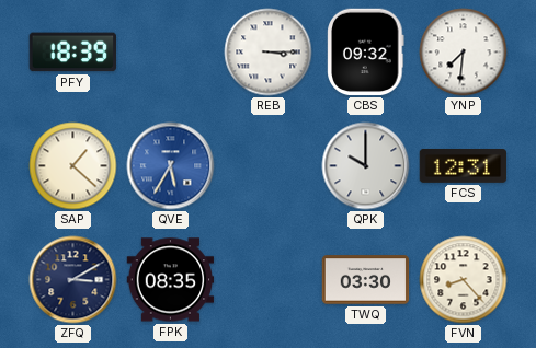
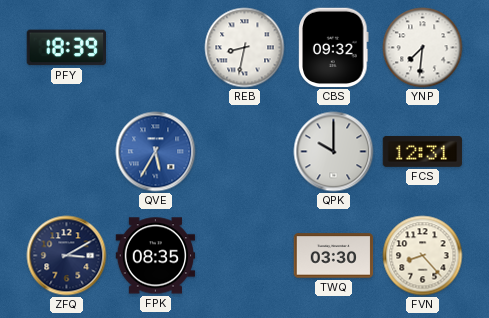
REB: 3:15 -> 8:32 (245, 48)
SAP: 1:22 -> none (73, 166)
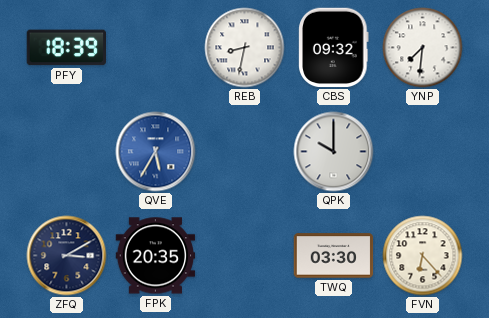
FCS: 12:31 -> none (423, 151)
FPK: 08:35 -> 20:35 (156, 256)
FVN: 8:23 -> 6:23 (423, 256)
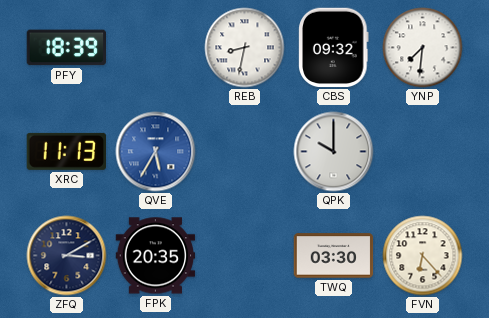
XRC: none -> 11:13 (66, 151)
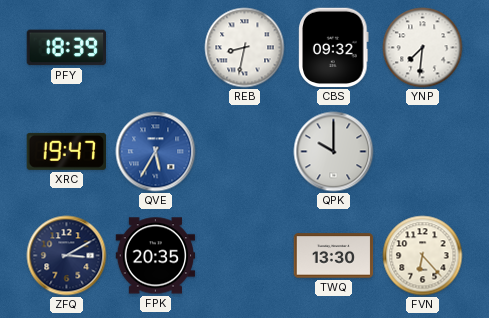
XRC: 11:13 -> 19:47 (66, 151)
TWQ: 03:30 -> 13:30 (334, 256)
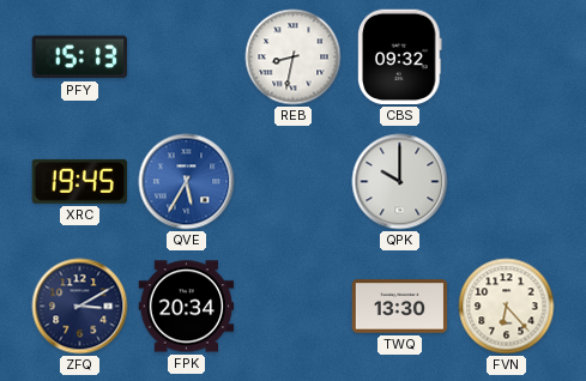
PFY: 18:39 -> 15:13 (79, 58)
YNP: 7:31 -> none (423, 48)
XRC: 19:47 -> 19:45 (79, 181)
FPK: 20:35 -> 20:34 (187, 307)
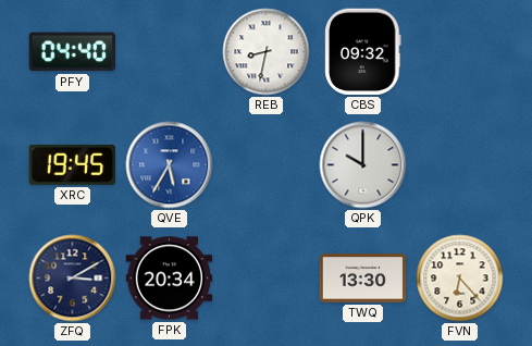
PFY: 15:13 -> 04:40 (72, 52)
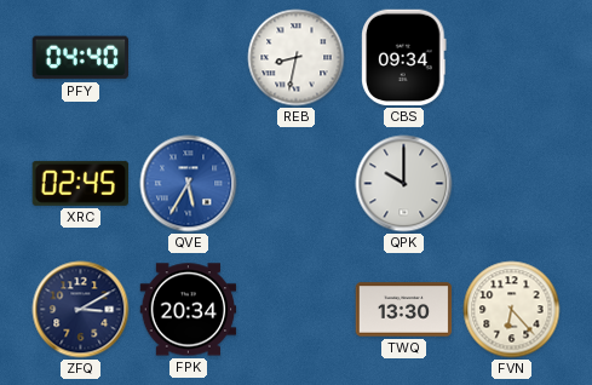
CBS: 09:32 -> 09:34 (404, 58)
XRC: 19:45 -> 02:45 (80, 183)
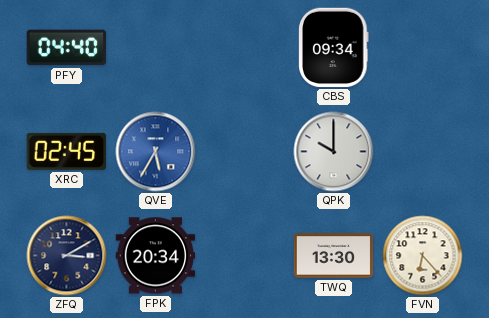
REB: 8:32 -> none (297, 58)
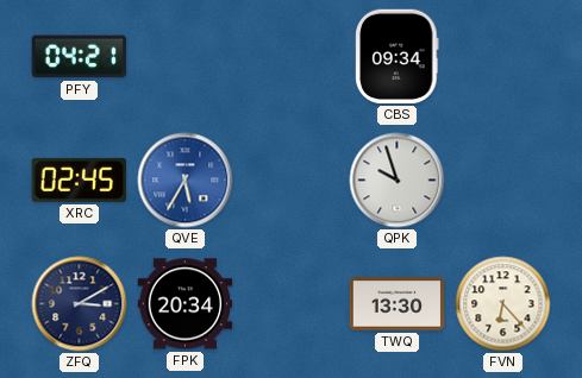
PFY: 04:40 -> 04:21 (79, 57)
QPK: 10:00 -> 9:57 (398, 181)
